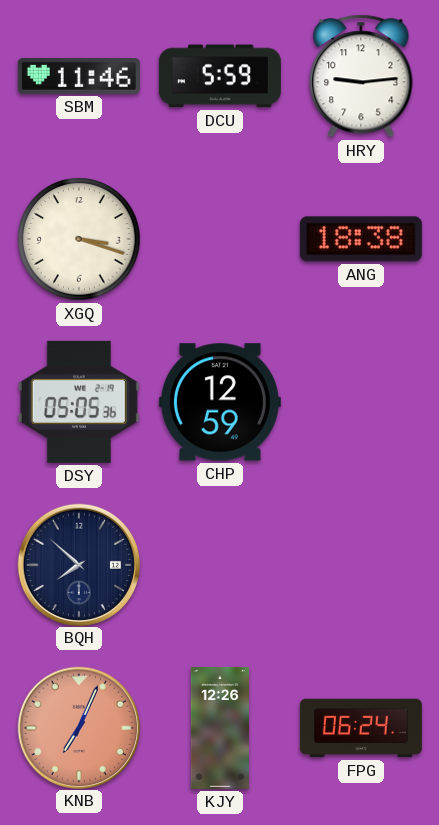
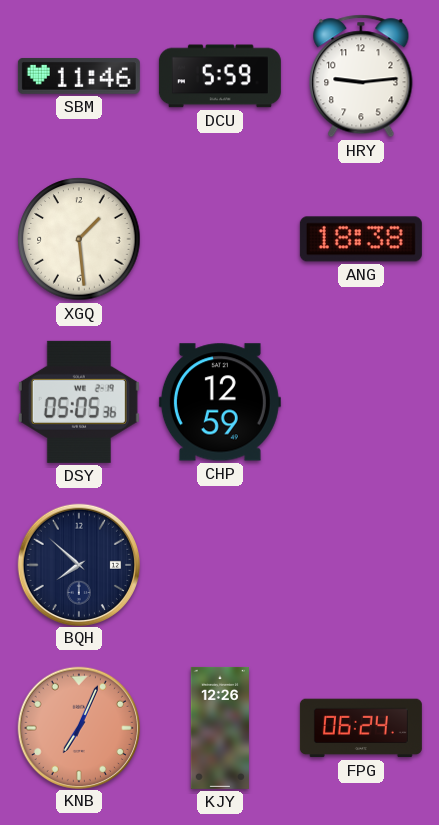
XGQ: 3:18 -> 1:29 (79, 239)
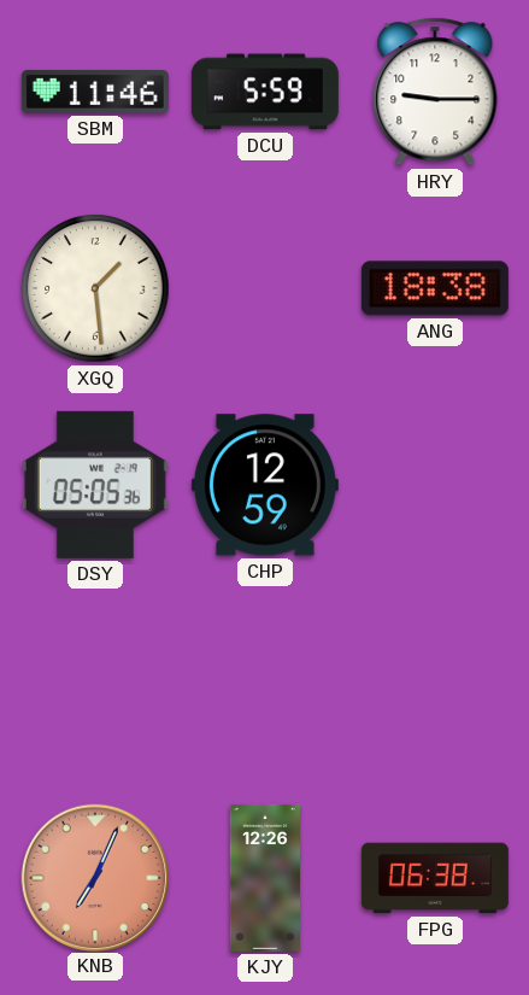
HRY: 9:14 -> 9:15 (435, 92)
BQH: 7:52 -> none (78, 564)
FPG: 06:24 -> 06:38 (435, 878)
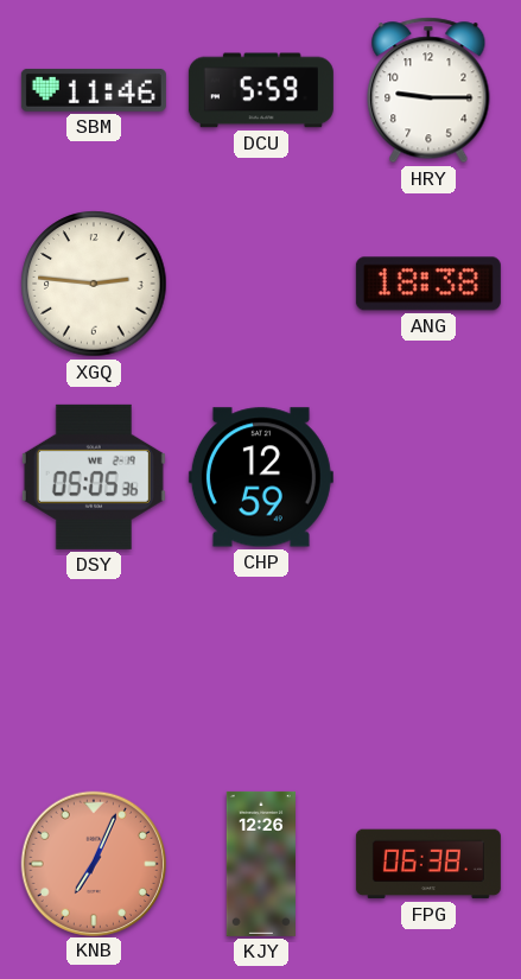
XGQ: 1:29 -> 2:46 (94, 284)
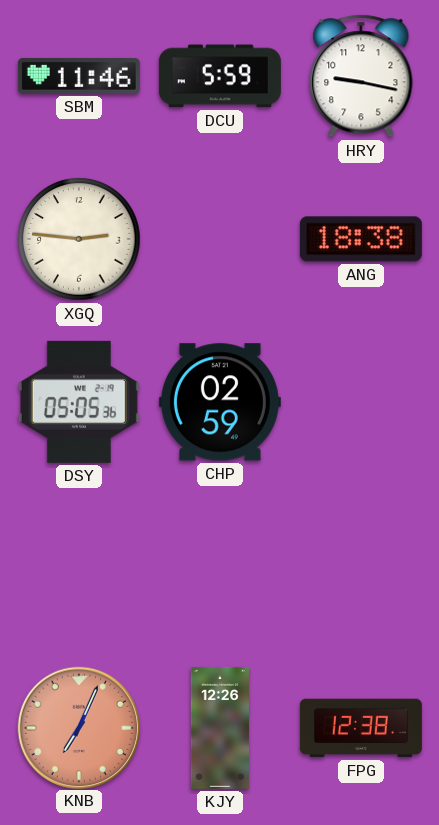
HRY: 9:15 -> 9:17 (361, 76)
CHP: 12:59 -> 02:59 (220, 402)
FPG: 06:38 -> 12:38 (361, 728)
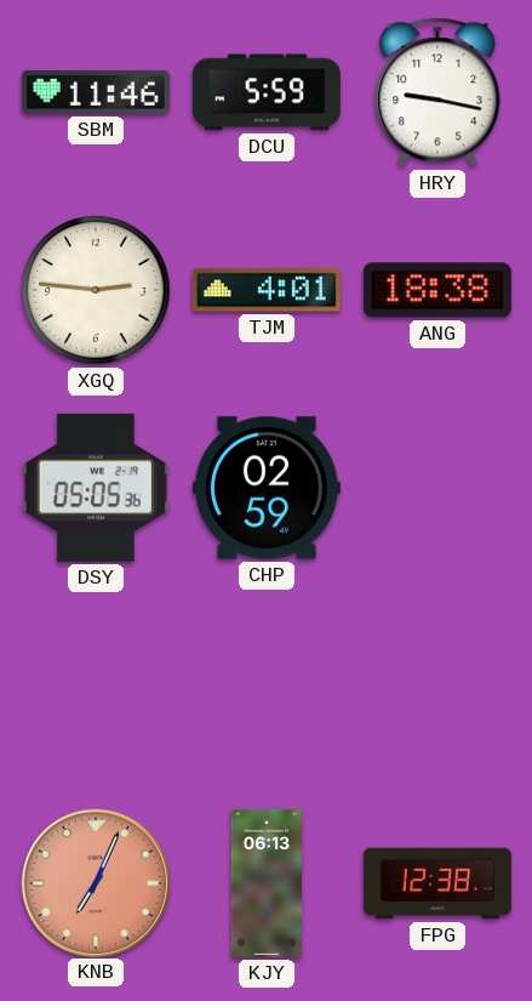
TJM: none -> 4:01 (267, 290)
KJY: 12:26 -> 06:13 (265, 883)
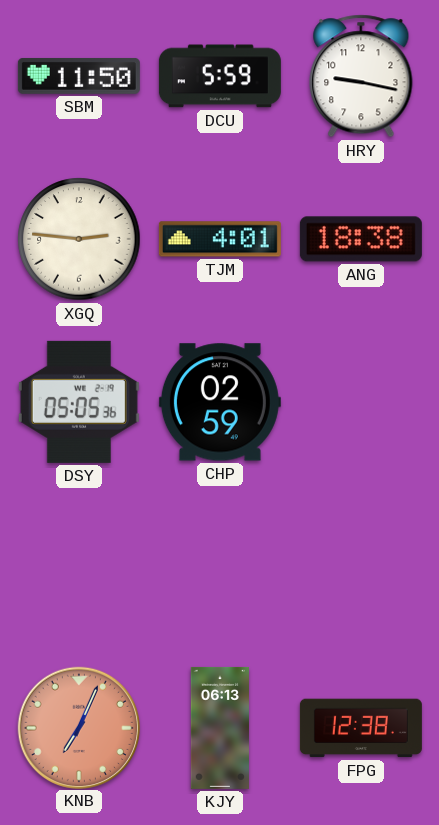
SBM: 11:46 -> 11:50 (79, 76)
